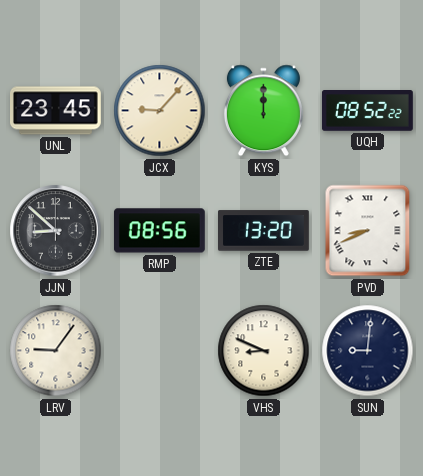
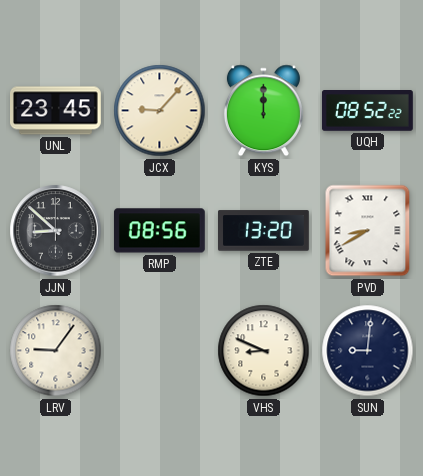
PVD: 8:41 -> 8:40 (368, 231)
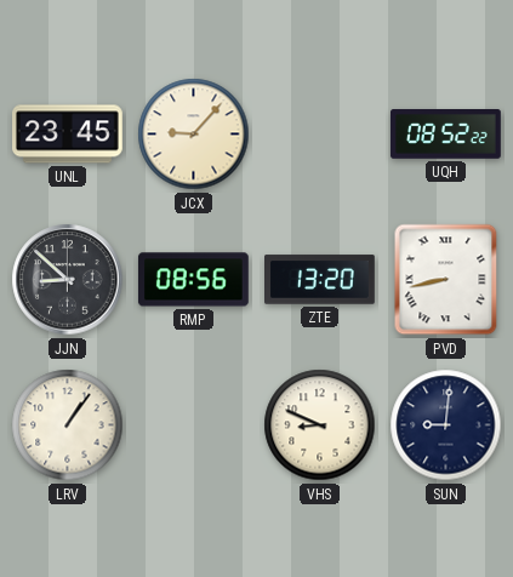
KYS: 12:00 -> none (263, 111)
PVD: 8:40 -> 8:43 (446, 280)
LRV: 9:06 -> 1:06 (68, 425)
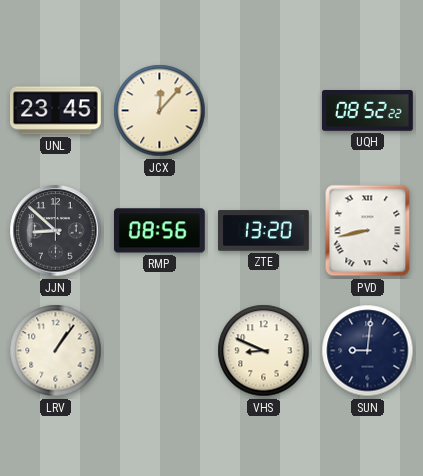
JCX: 9:07 -> 12:07 (160, 111)
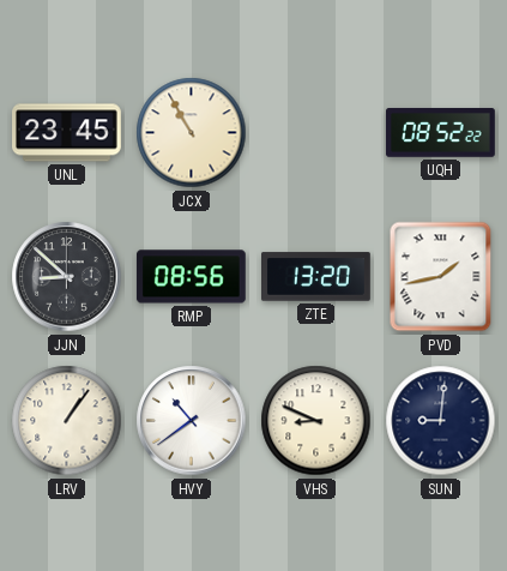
JCX: 12:07 -> 10:55 (192, 133)
PVD: 8:43 -> 1:43 (441, 277)
HVY: none -> 10:39 (192, 421)
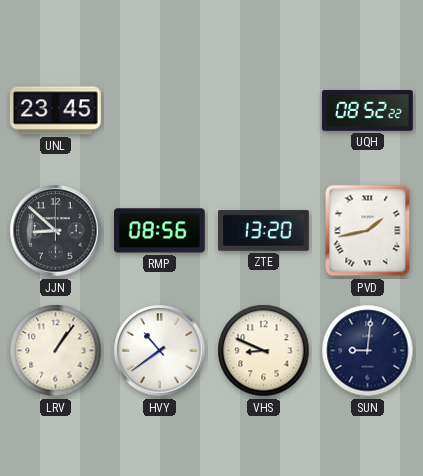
JCX: 10:55 -> none (192, 133)
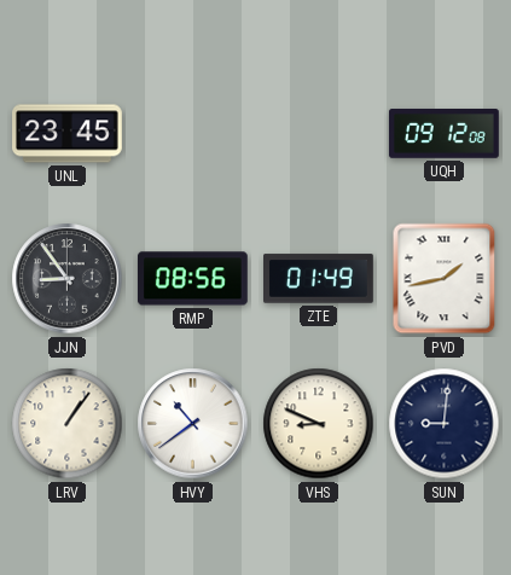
UQH: 08:52 -> 09:12 (445, 134)
JJN: 8:52 -> 8:54 (68, 279)
ZTE: 13:20 -> 01:49 (319, 279)
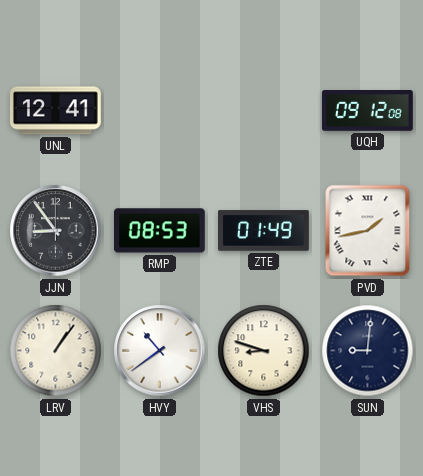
UNL: 23:45 -> 12:41 (56, 111)
RMP: 08:56 -> 08:53 (159, 231)
VHS: 8:49 -> 8:48 (264, 351)
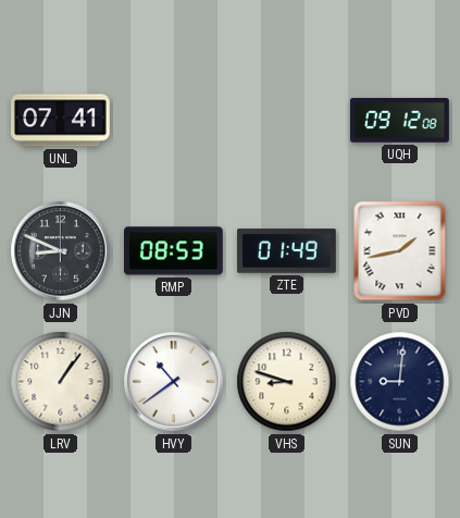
UNL: 12:41 -> 07:41 (61, 121)
JJN: 8:54 -> 8:49 (61, 251)
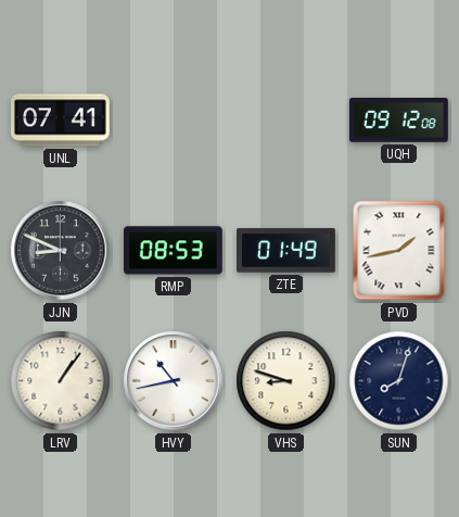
HVY: 10:39 -> 10:43 (174, 381)
SUN: 9:01 -> 8:03 (399, 381)
